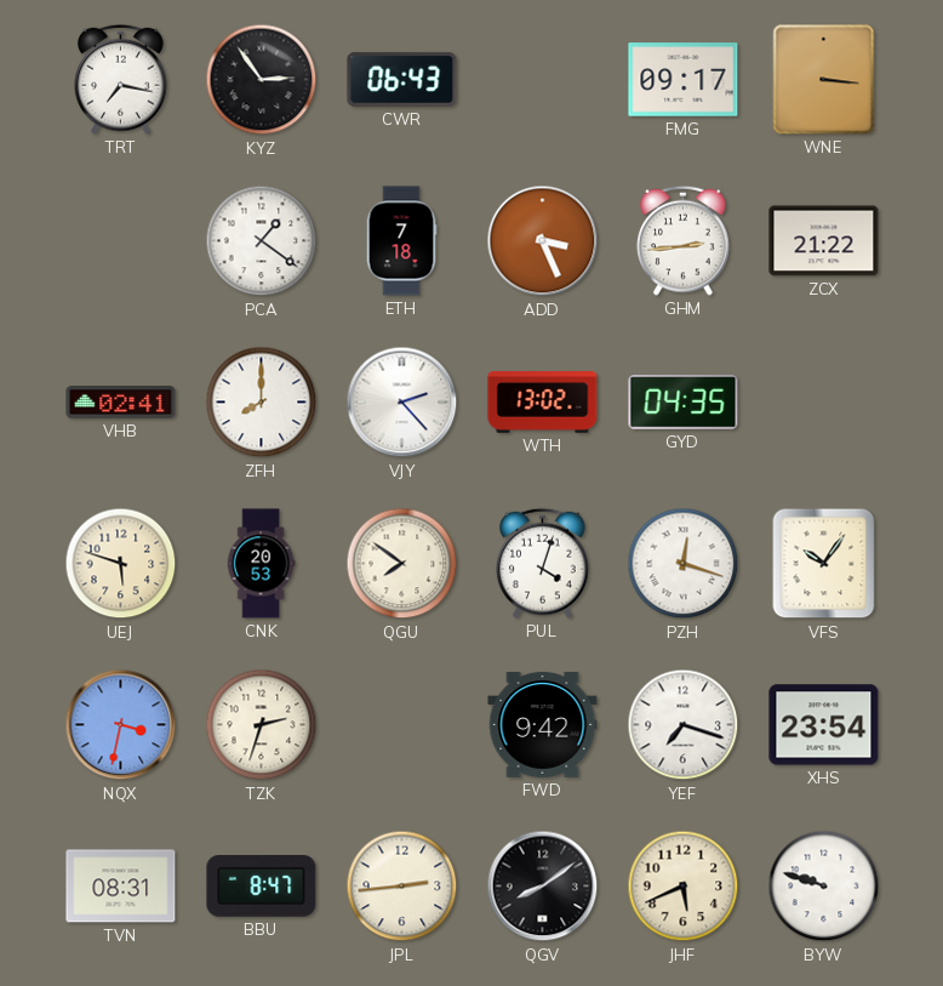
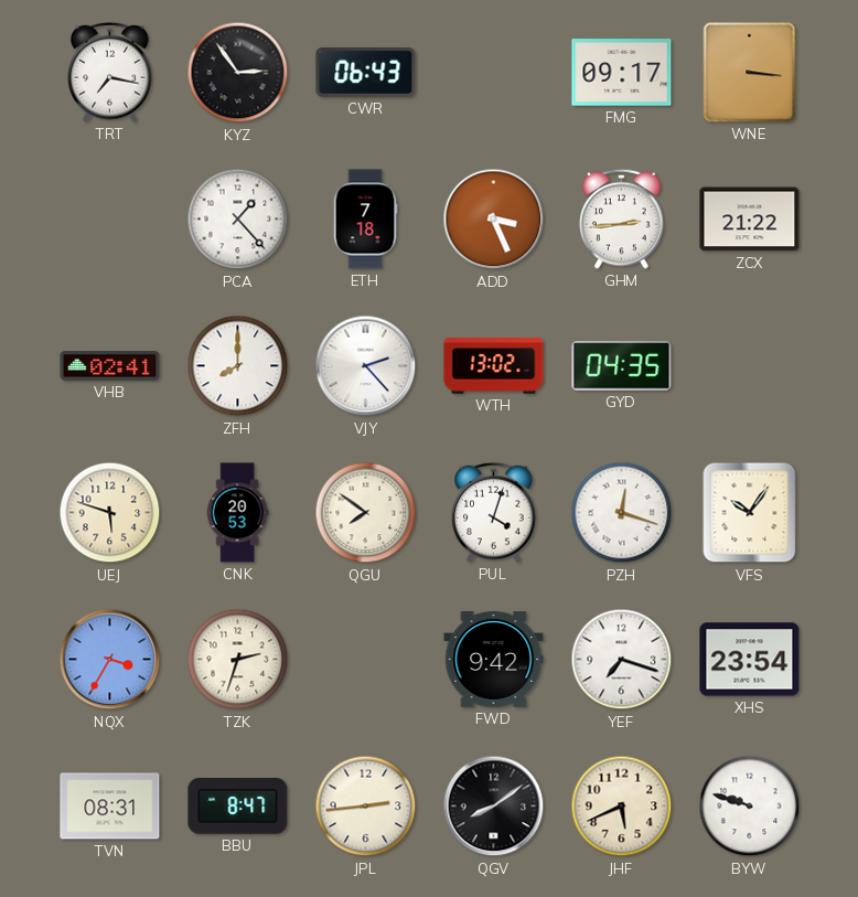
PCA: 1:21 -> 1:23 (238, 220)
NQX: 3:32 -> 3:35 (110, 660)
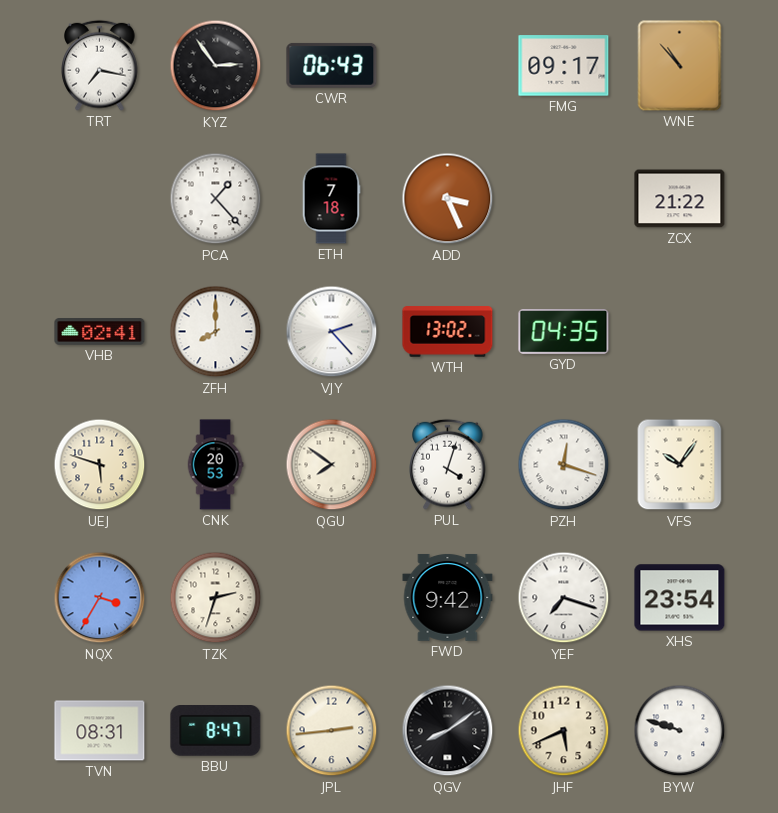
WNE: 3:16 -> 10:53 (680, 66)
GHM: 2:44 -> none (622, 218)
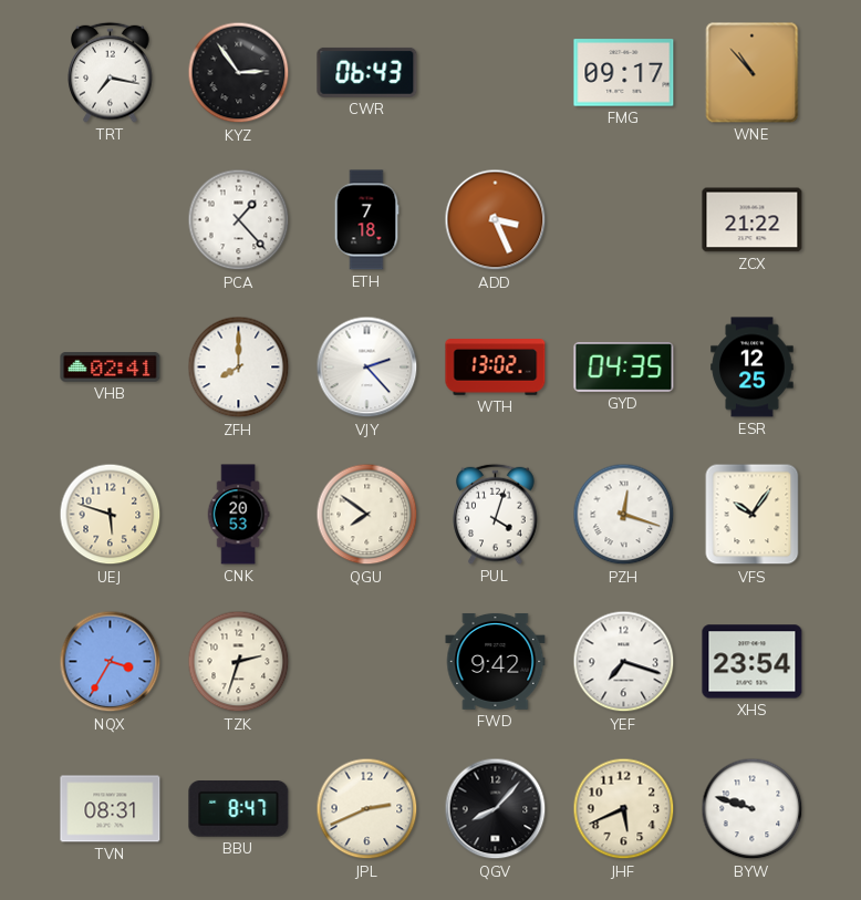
ESR: none -> 12:25 (753, 368)
JPL: 2:44 -> 2:41 (367, 809)
QGV: 8:09 -> 8:07 (496, 809)
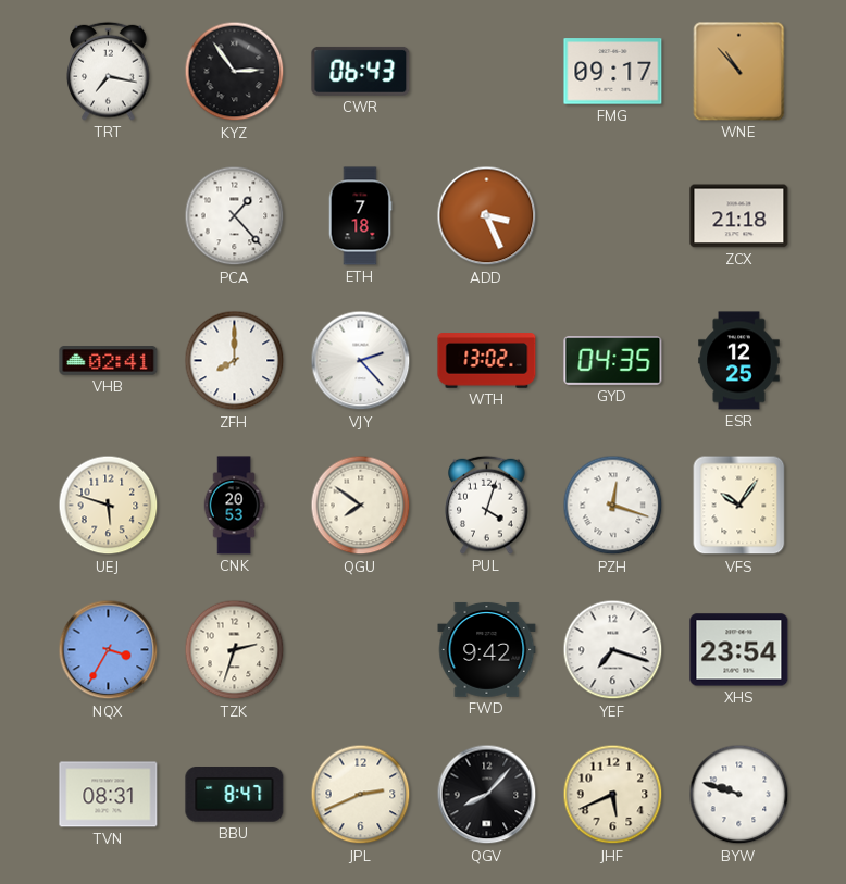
ZCX: 21:22 -> 21:18 (739, 216)
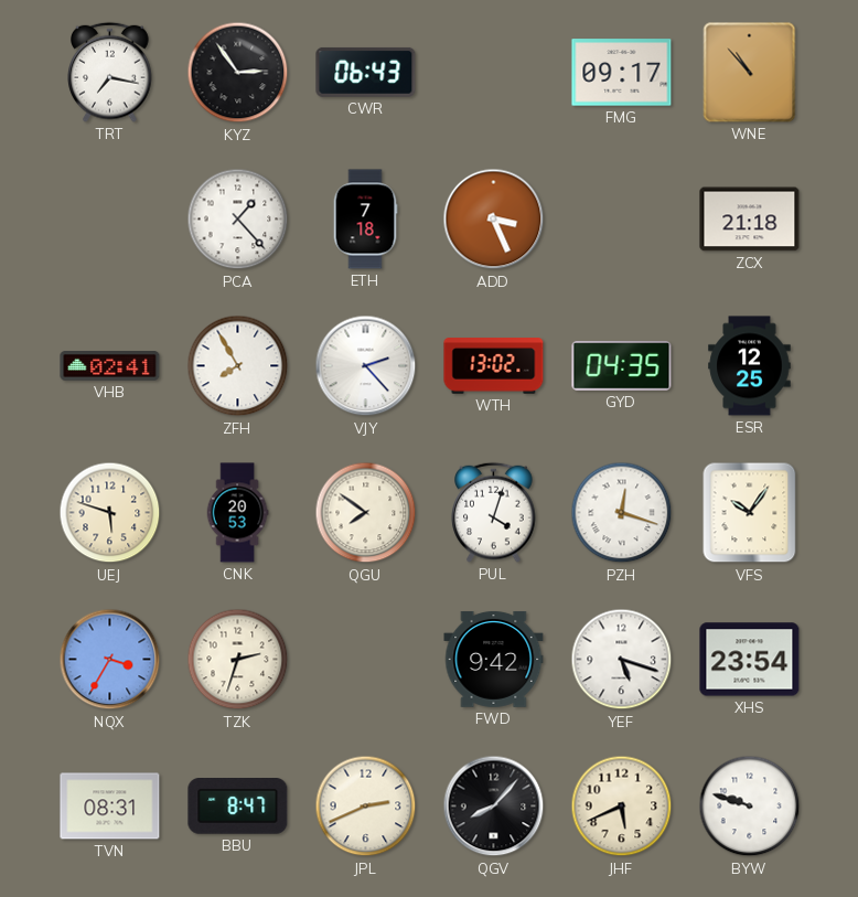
ZFH: 8:00 -> 7:55 (238, 366)
YEF: 7:18 -> 5:18 (622, 660)
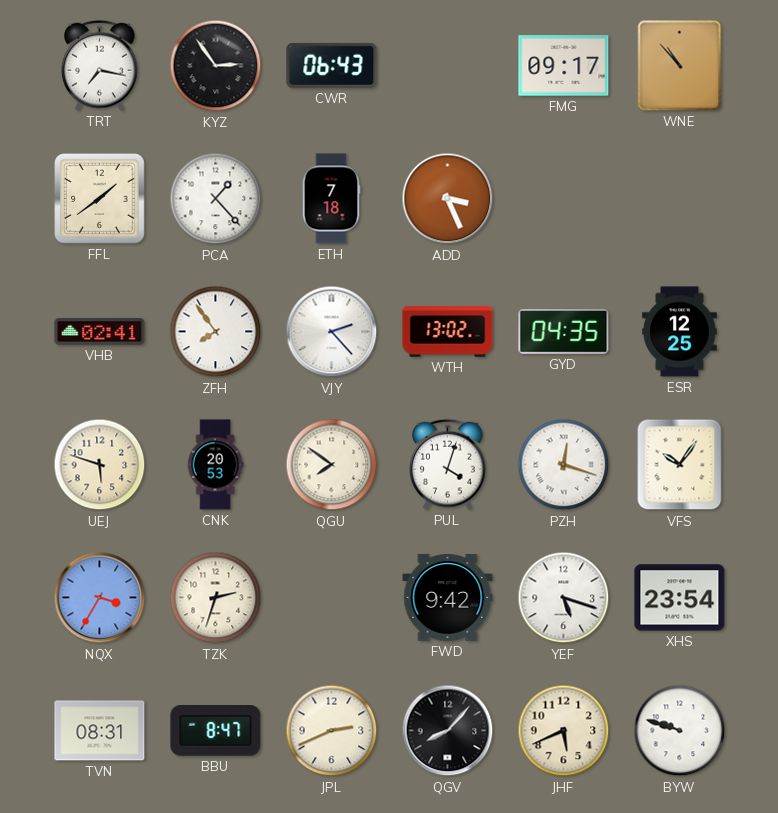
FFL: none -> 1:39 (100, 199)
ZCX: 21:18 -> none (750, 220)
ZFH: 7:55 -> 7:54 (216, 332)
